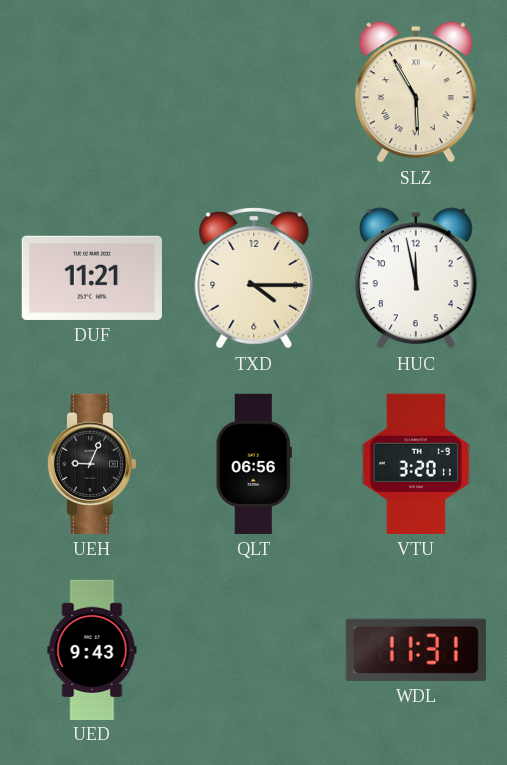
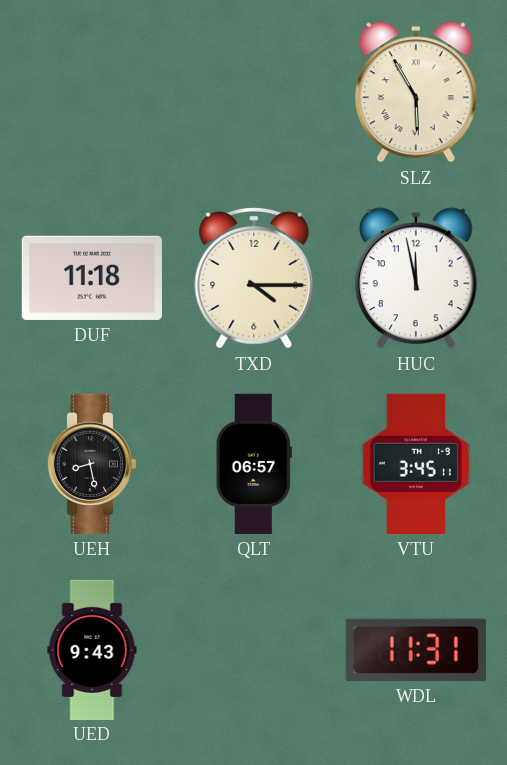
DUF: 11:21 -> 11:18 (92, 278)
UEH: 9:04 -> 8:28 (91, 464)
QLT: 06:56 -> 06:57 (254, 464)
VTU: 3:20 -> 3:45 (416, 464)
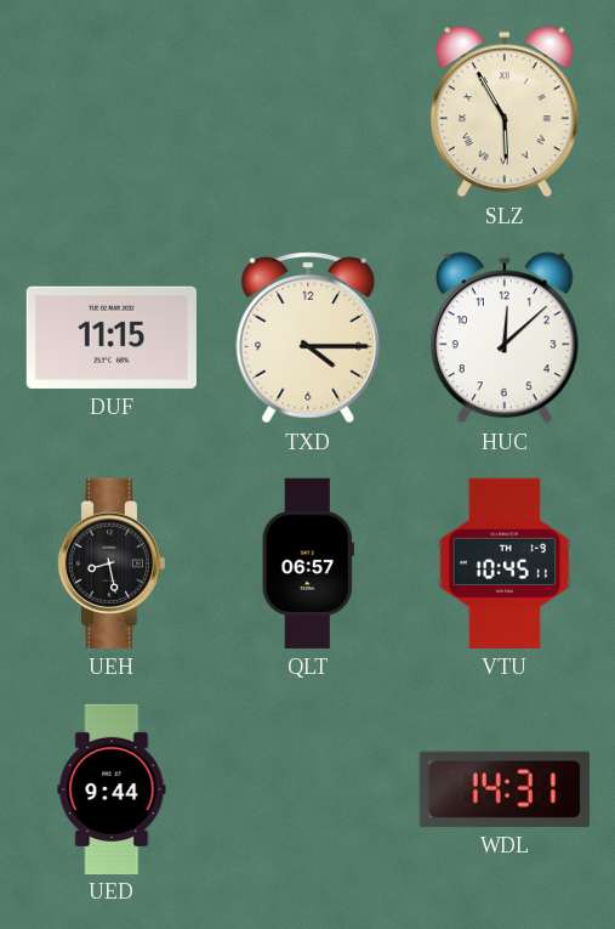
DUF: 11:18 -> 11:15 (112, 338)
HUC: 11:58 -> 12:08 (505, 338)
VTU: 3:45 -> 10:45 (505, 563)
UED: 9:43 -> 9:44 (112, 788)
WDL: 11:31 -> 14:31 (505, 789)
